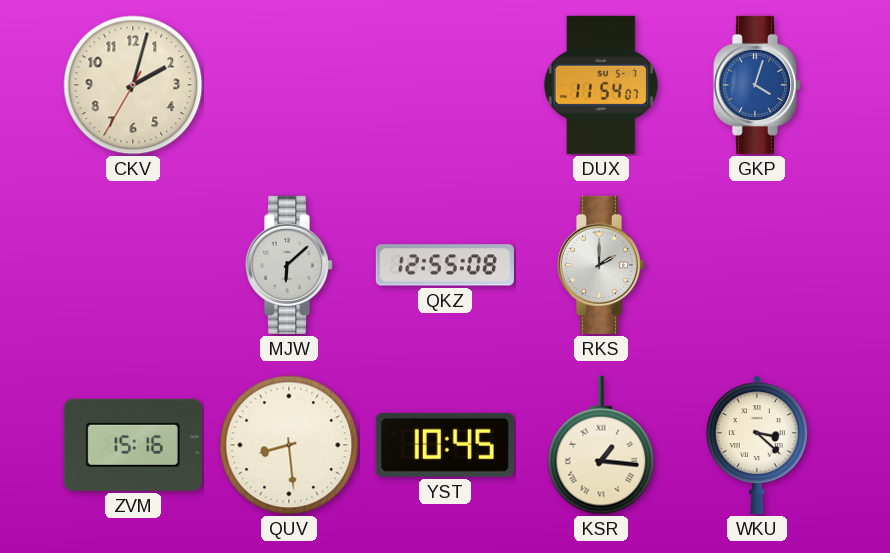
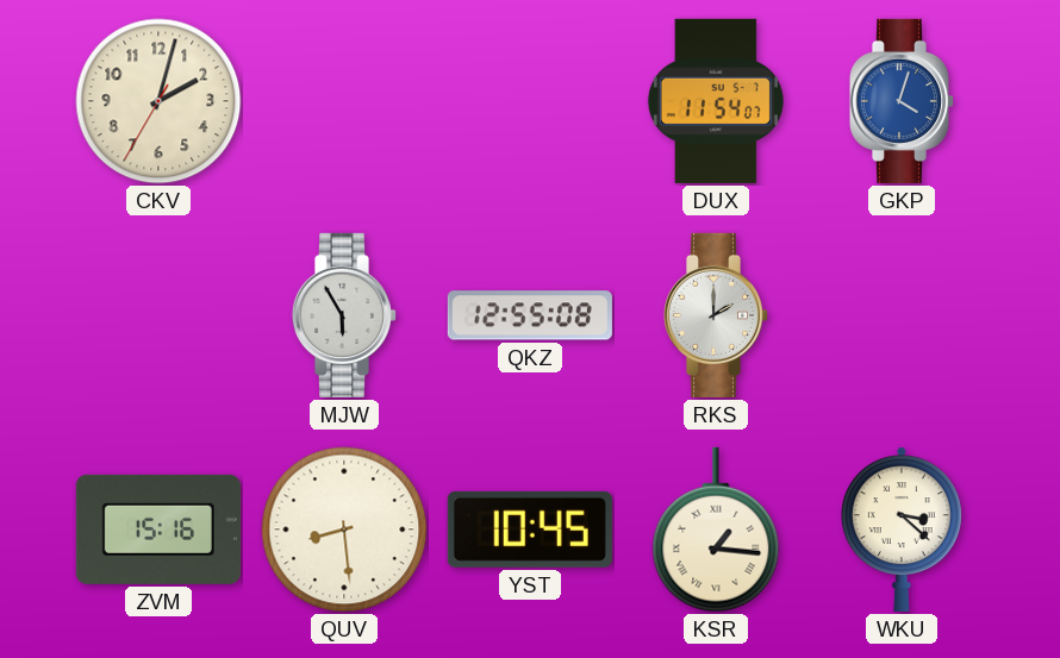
MJW: 6:08 -> 5:55 (343, 315)
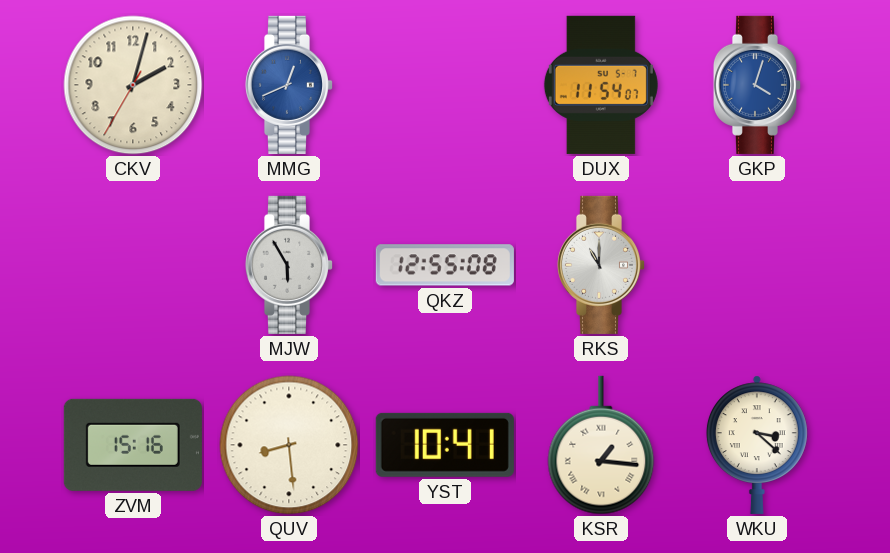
MMG: none -> 12:41 (288, 85)
RKS: 2:00 -> 11:00 (600, 265)
YST: 10:45 -> 10:41 (445, 445)
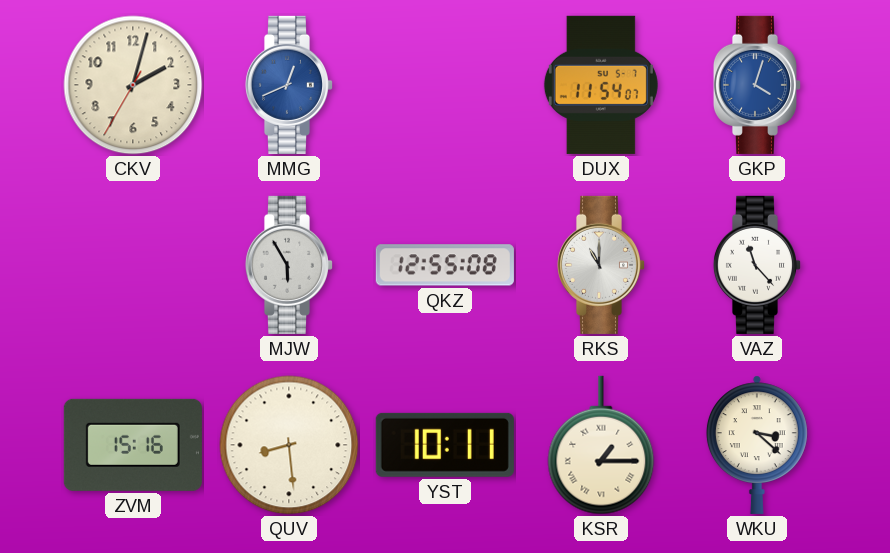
VAZ: none -> 11:23 (756, 265)
YST: 10:41 -> 10:11 (445, 445)
KSR: 1:16 -> 1:15 (601, 445)
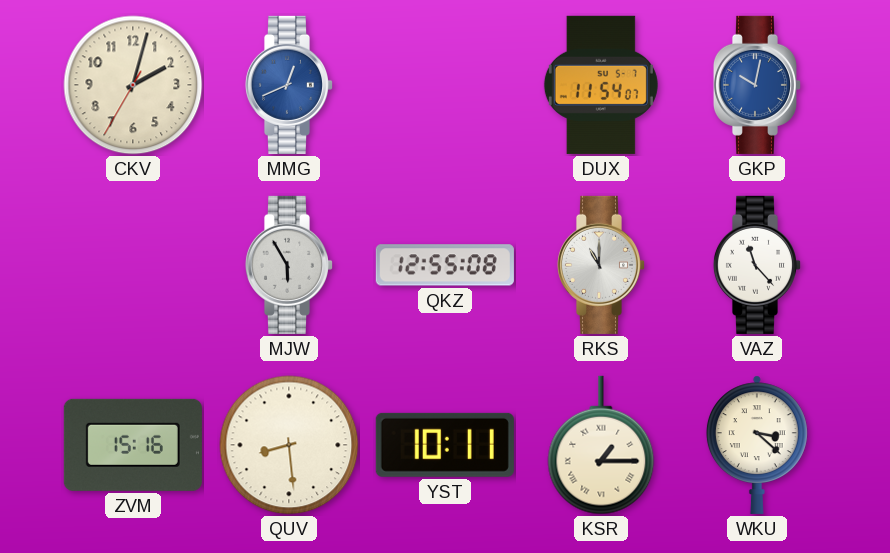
GKP: 4:03 -> 10:02 (756, 85)
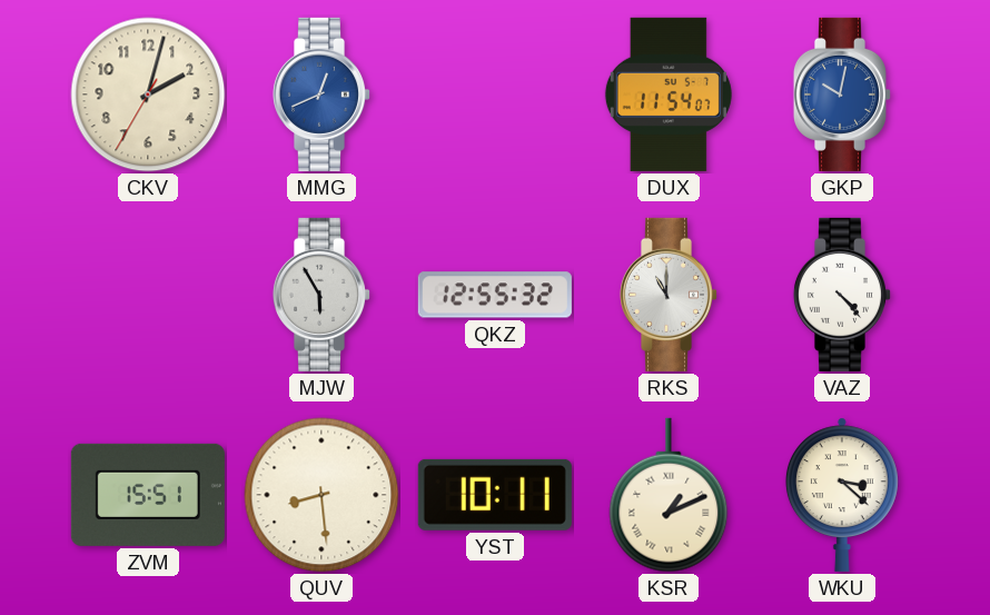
QKZ: 12:55:08 -> 12:55:32 (495, 295)
VAZ: 11:23 -> 4:23 (841, 295)
ZVM: 15:16 -> 15:51 (148, 495)
KSR: 1:15 -> 1:11 (669, 495)
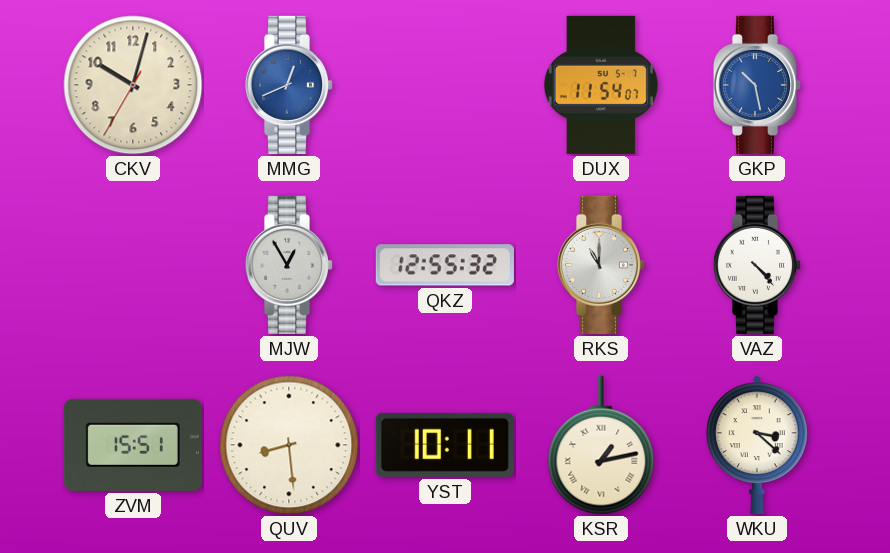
CKV: 2:02 -> 10:02 (133, 85)
GKP: 10:02 -> 10:28 (756, 85)
MJW: 5:55 -> 12:55 (288, 265)
KSR: 1:11 -> 1:13 (601, 445)
